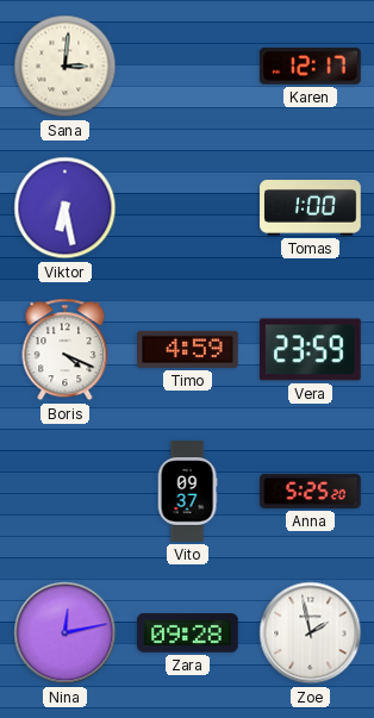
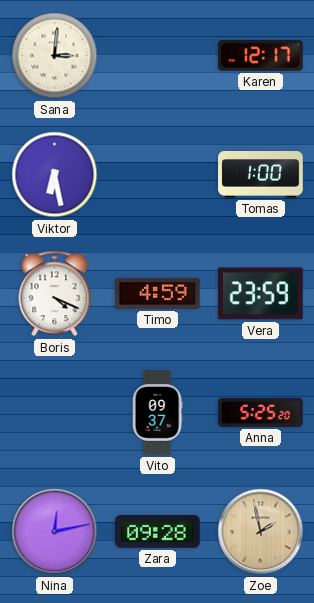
Zoe dial: white -> champagne (261, 532)
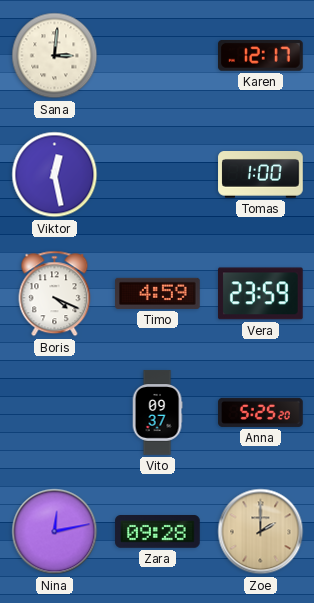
Viktor: 6:28 -> 12:28 (55, 175)
Zoe: 1:58 -> 2:00 (261, 532)
